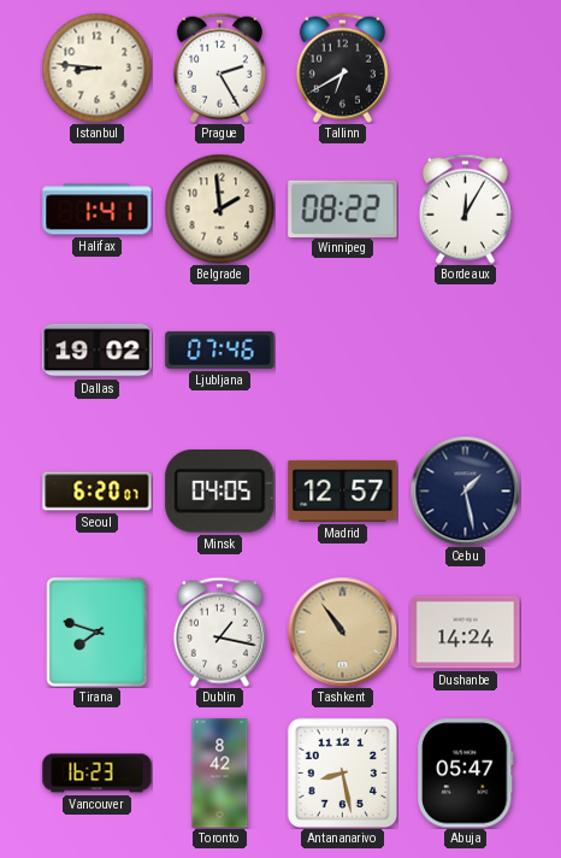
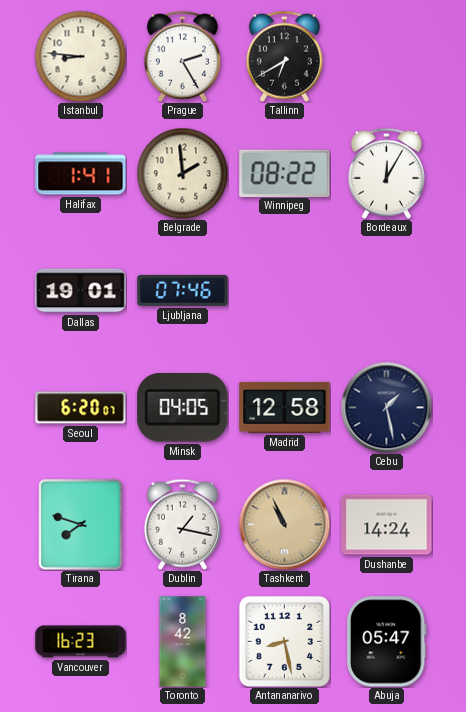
Dallas: 19:02 -> 19:01 (81, 291)
Madrid: 12:57 -> 12:58 (285, 407)
Tashkent: 10:54 -> 10:56 (284, 524)
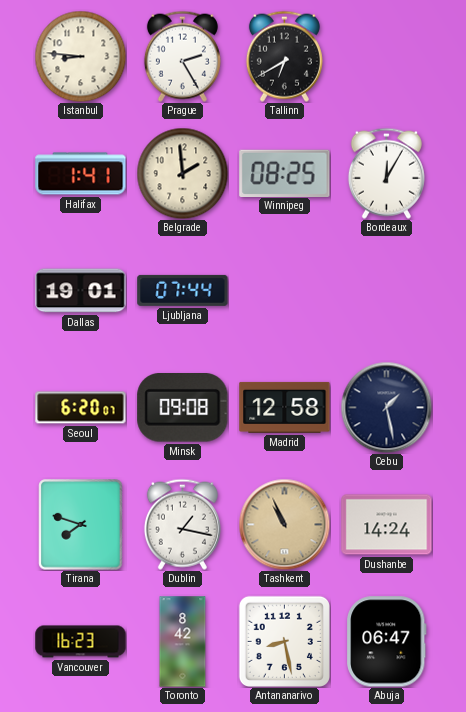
Winnipeg: 08:22 -> 08:25 (285, 173)
Ljubljana: 07:46 -> 07:44 (183, 290)
Minsk: 04:05 -> 09:08 (183, 408)
Abuja: 05:47 -> 06:47 (387, 642)
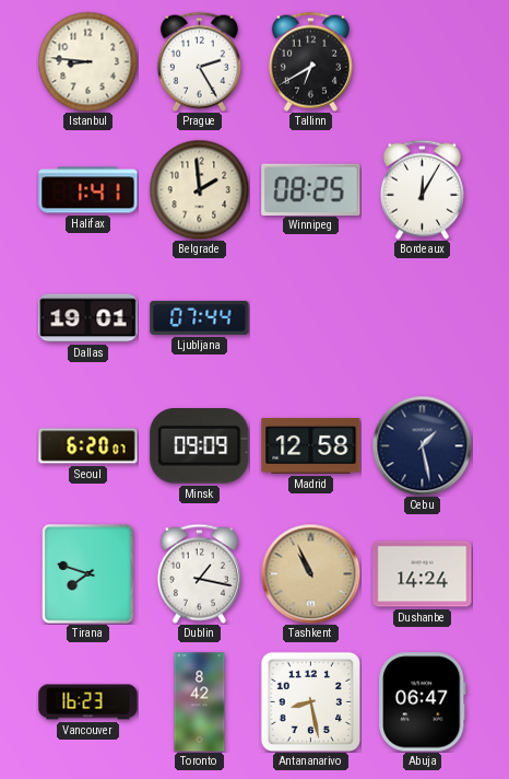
Minsk: 09:08 -> 09:09 (200, 446)
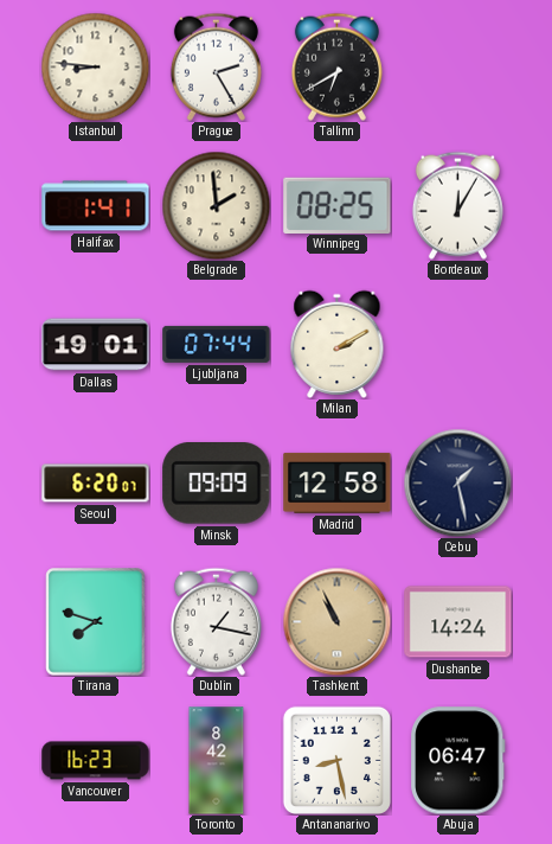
Milan: none -> 2:10 (338, 344)
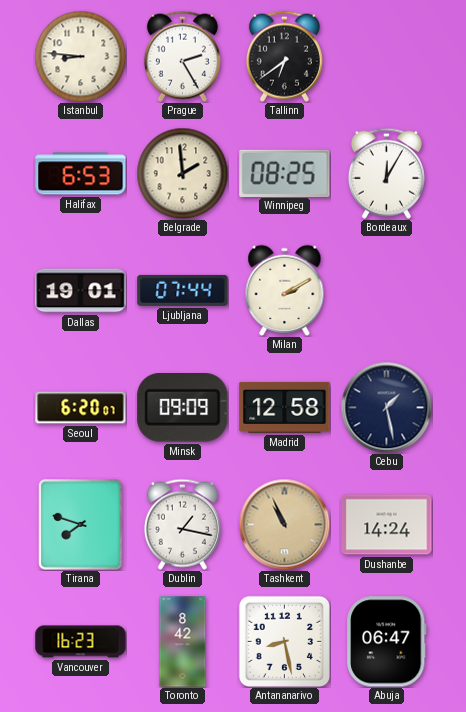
Tallinn: 6:40 -> 6:39 (284, 56)
Halifax: 1:41 -> 6:53 (81, 174)
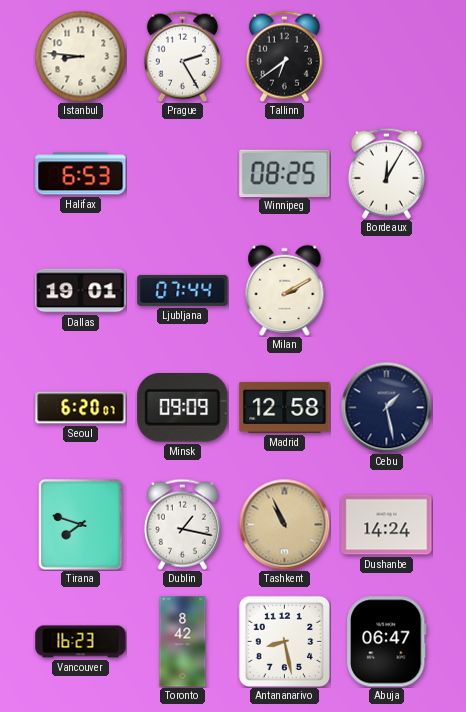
Belgrade: 1:59 -> none (182, 173)
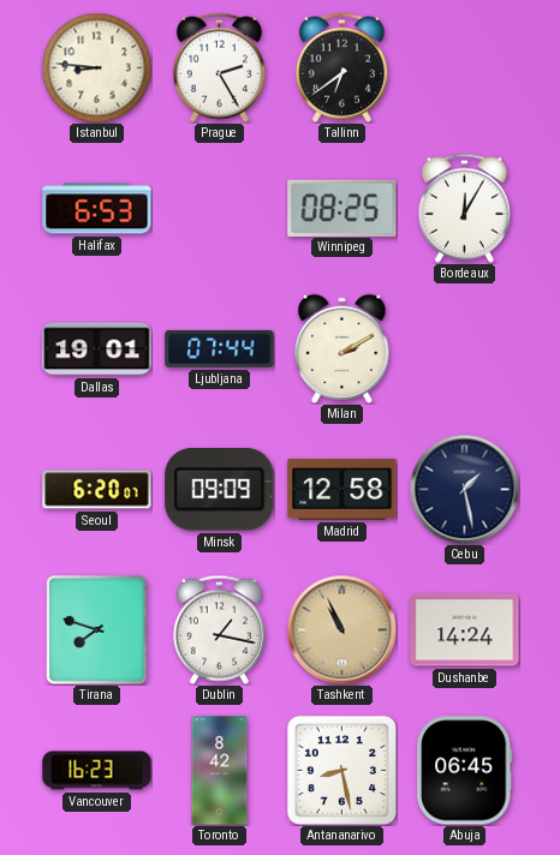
Abuja: 06:47 -> 06:45 (465, 771)
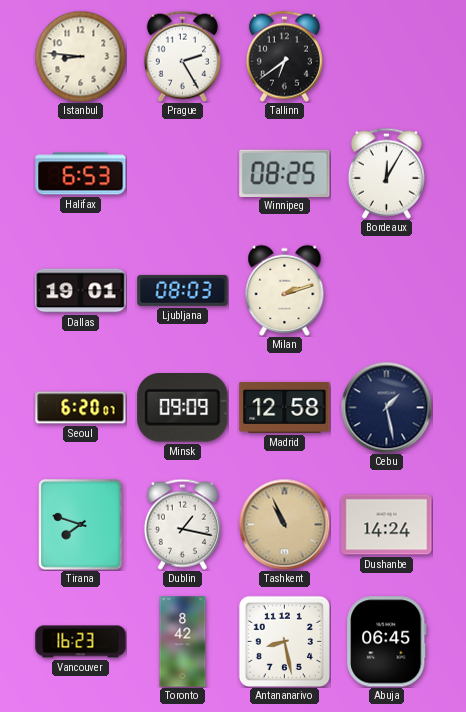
Ljubljana: 07:44 -> 08:03 (183, 290)
Milan: 2:10 -> 2:12 (285, 290)
